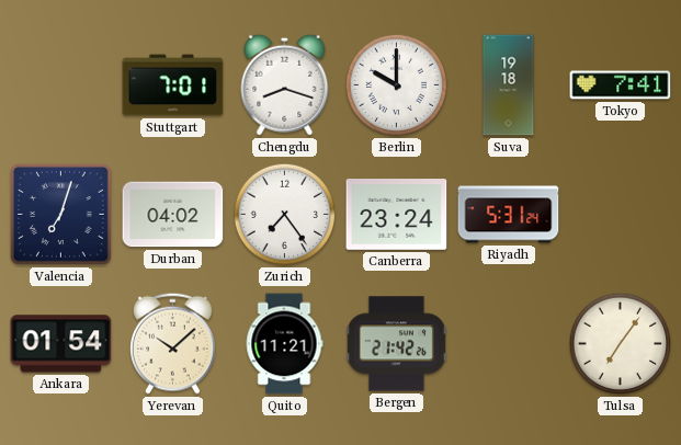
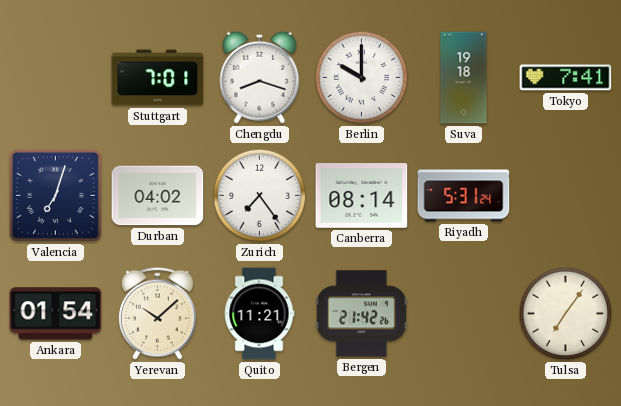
Canberra: 23:24 -> 08:14 (362, 196)
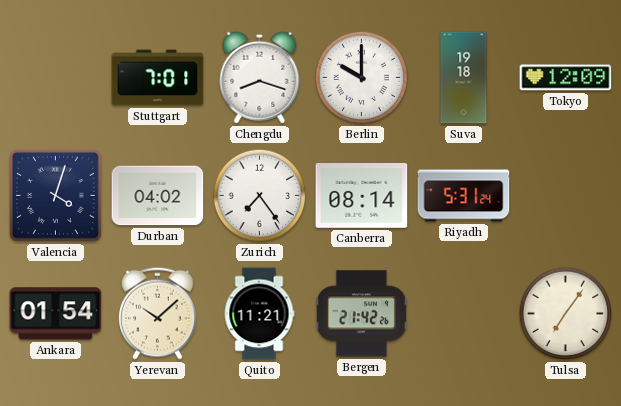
Tokyo: 7:41 -> 12:09 (566, 78)
Valencia: 7:03 -> 4:03 (55, 195)
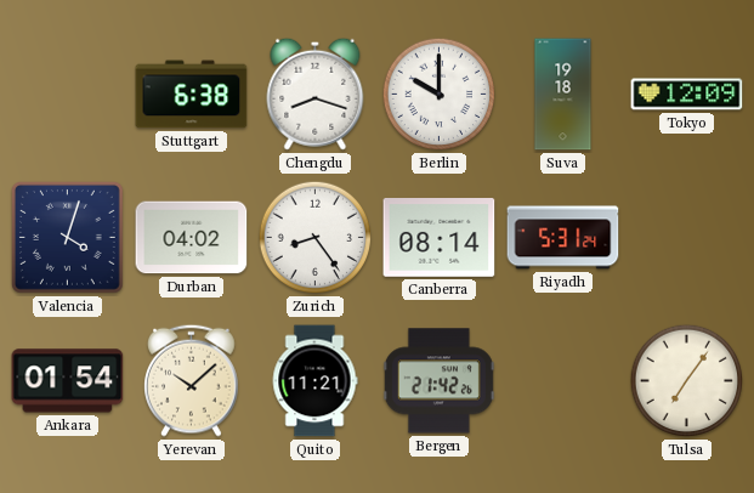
Stuttgart: 7:01 -> 6:38 (192, 95)
Zurich: 7:24 -> 8:24 (316, 238)
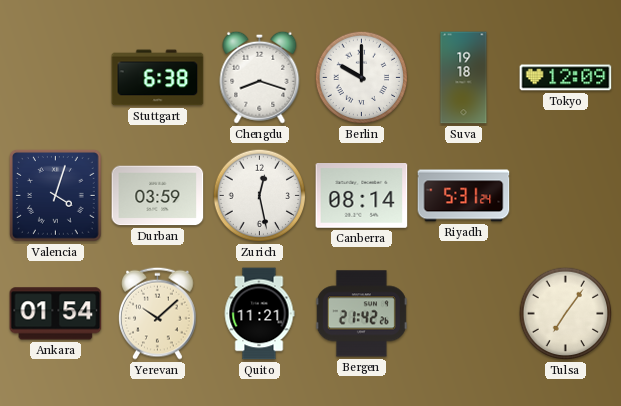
Durban: 04:02 -> 03:59 (158, 196)
Zurich: 8:24 -> 12:28 (260, 196)
